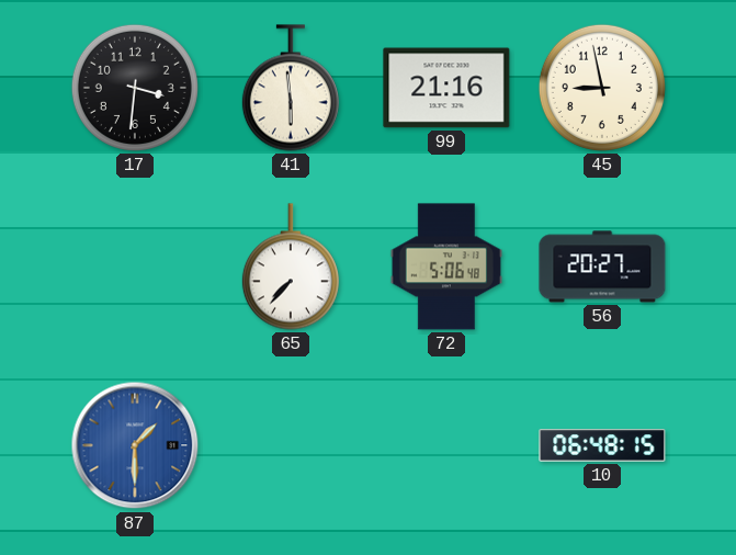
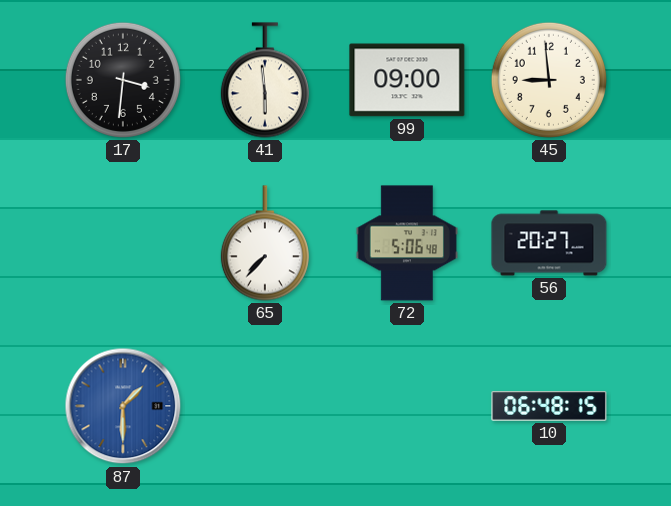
99: 21:16 -> 09:00 (407, 80)
45: 8:58 -> 8:59 (549, 80)
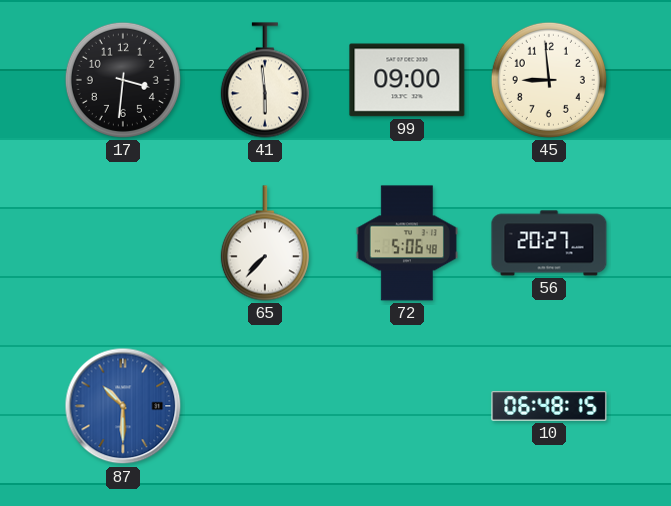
87: 1:30 -> 10:30 (123, 406)
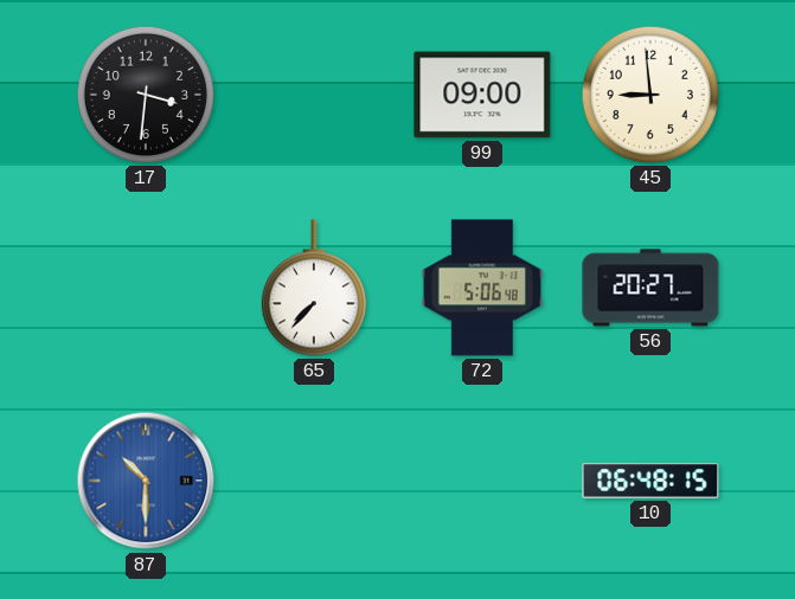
41: 5:59 -> none (265, 80)
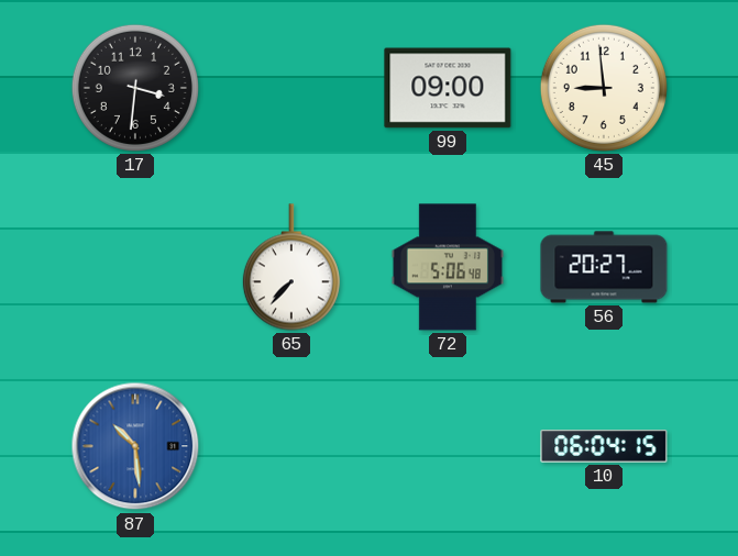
87: 10:30 -> 10:29 (135, 446)
10: 06:48 -> 06:04 (604, 446)
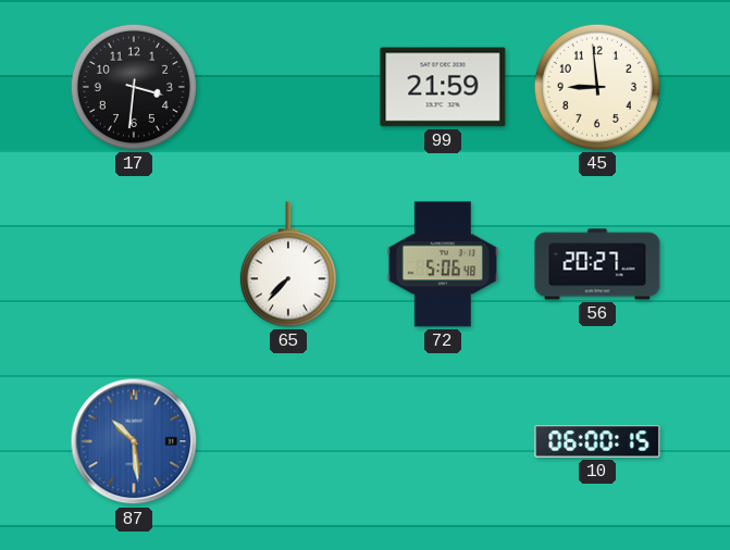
99: 09:00 -> 21:59 (443, 87)
10: 06:04 -> 06:00 (597, 441)
